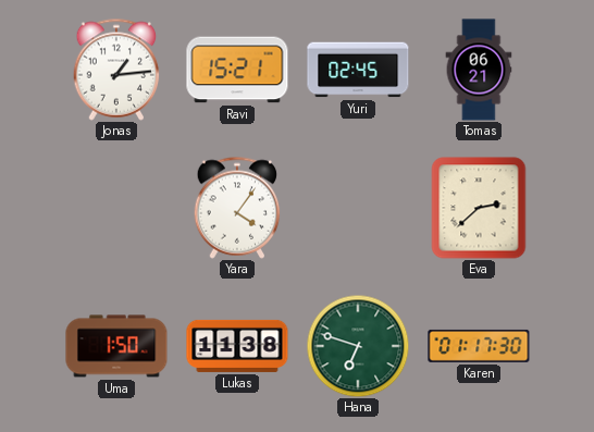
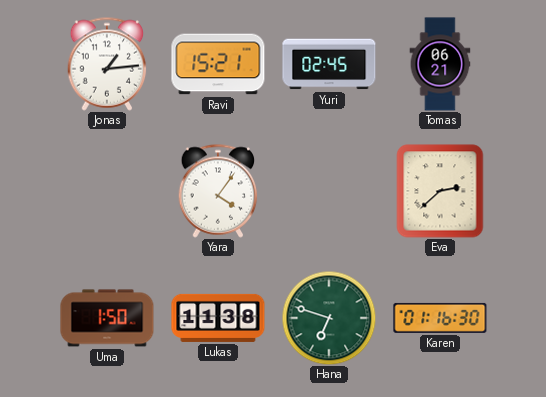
Karen: 01:17 -> 01:16 (440, 318)
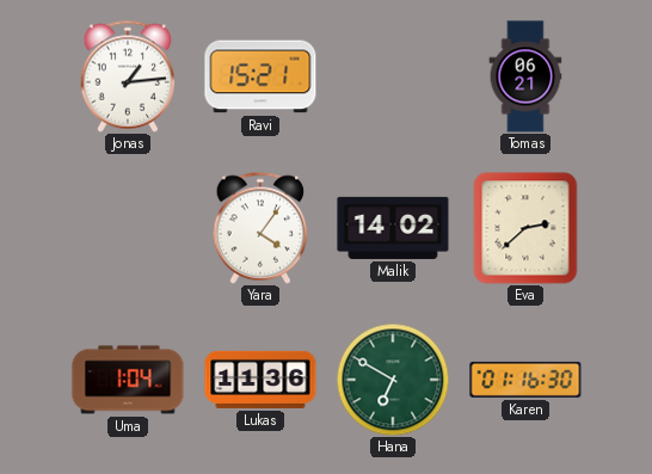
Yuri: 02:45 -> none (329, 64)
Malik: none -> 14:02 (393, 228)
Uma: 1:50 -> 1:04 (128, 380)
Lukas: 11:38 -> 11:36 (260, 380)
Hana: 6:48 -> 6:50 (393, 380)
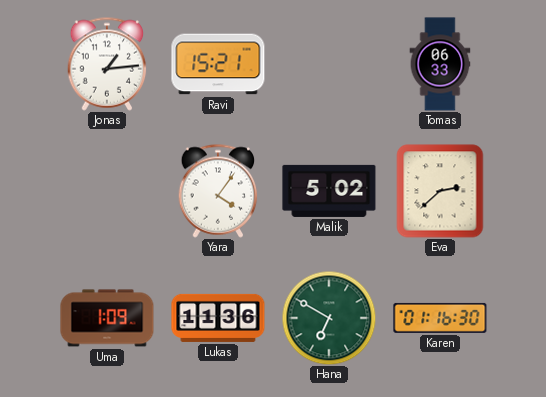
Tomas: 06:21 -> 06:33 (440, 64)
Malik: 14:02 -> 5:02 (329, 191)
Uma: 1:04 -> 1:09 (107, 318)
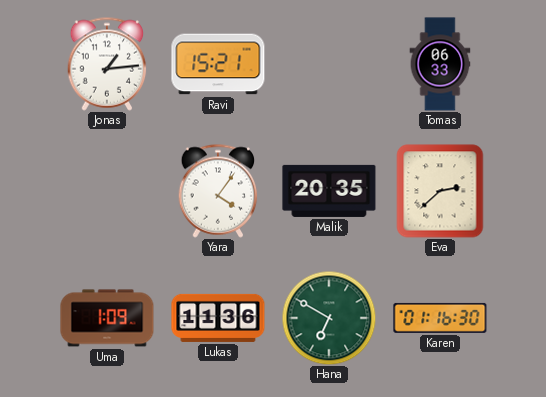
Malik: 5:02 -> 20:35 (329, 191)
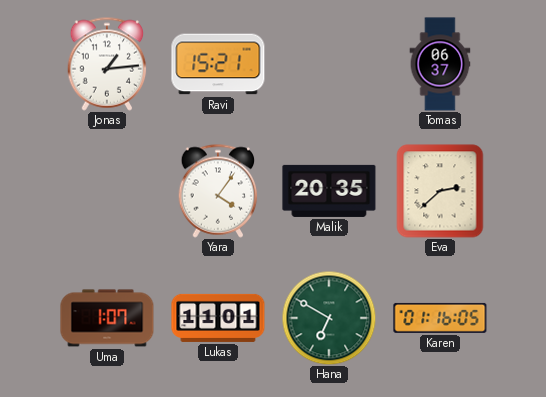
Tomas: 06:33 -> 06:37 (440, 64)
Uma: 1:09 -> 1:07 (107, 318)
Lukas: 11:36 -> 11:01 (218, 318)
Karen: 01:16:30 -> 01:16:05 (440, 318)
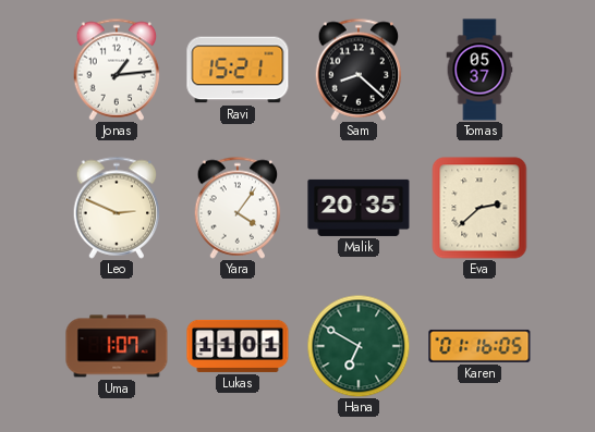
Sam: none -> 8:22 (359, 70)
Tomas: 06:37 -> 05:37 (479, 70)
Leo: none -> 2:49 (117, 208)
